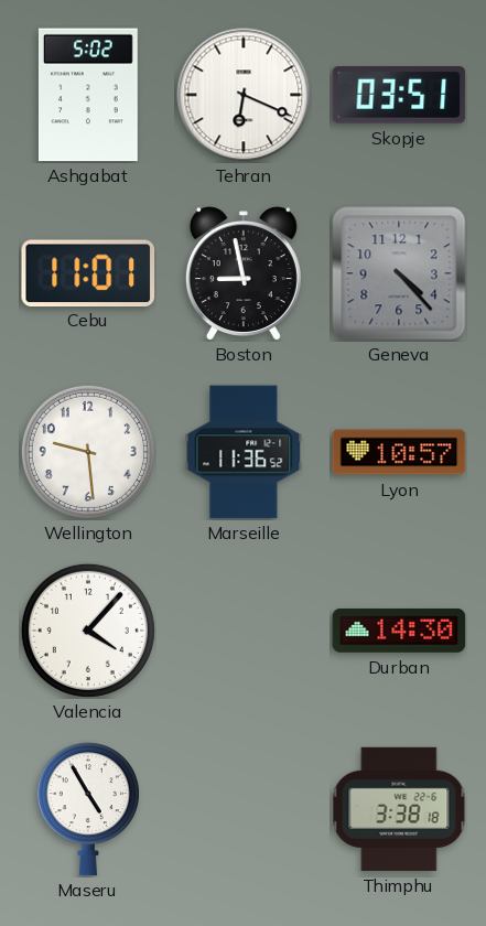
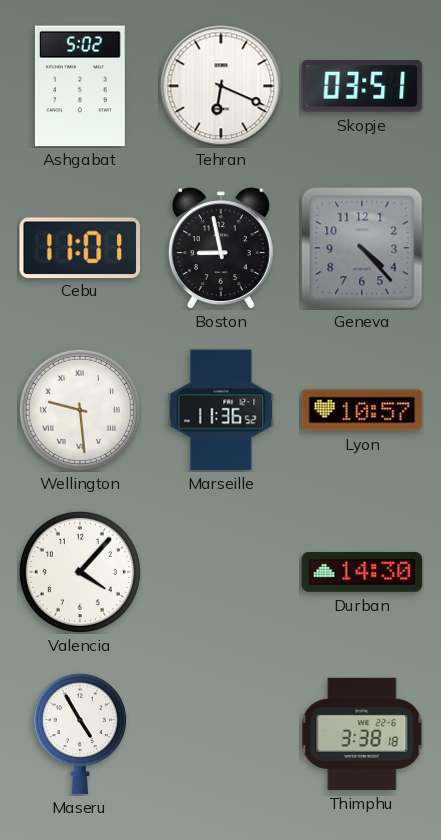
Wellington numerals: Arabic -> Roman (80, 410)
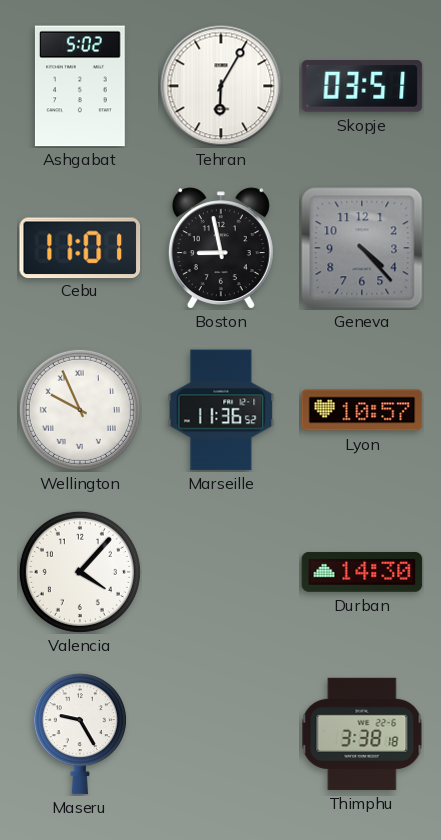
Tehran: 6:19 -> 6:05 (221, 86)
Wellington: 9:29 -> 9:56 (80, 410)
Maseru: 4:55 -> 9:25 (80, 734)
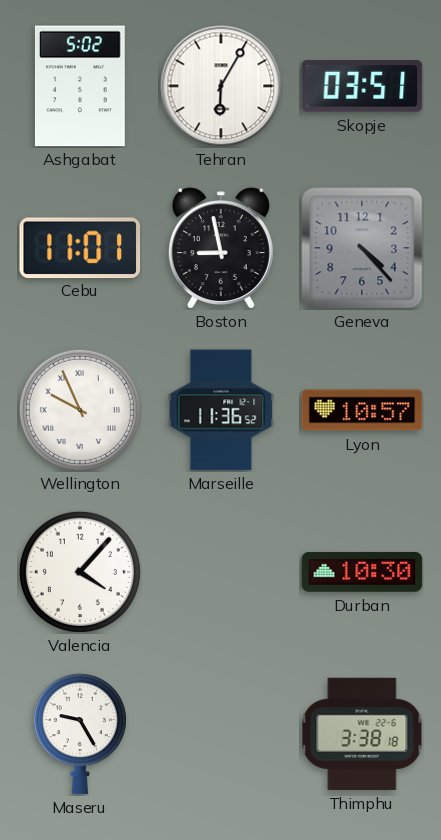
Durban: 14:30 -> 10:30 (362, 572)
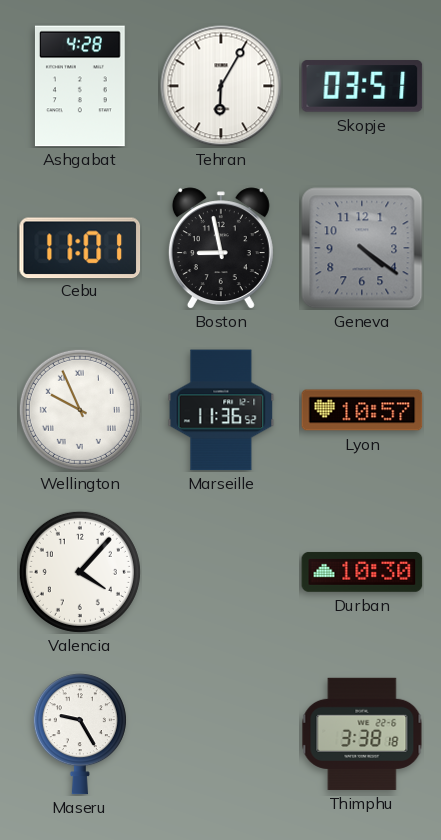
Ashgabat: 5:02 -> 4:28 (80, 86)
Geneva: 4:23 -> 4:21 (362, 248)
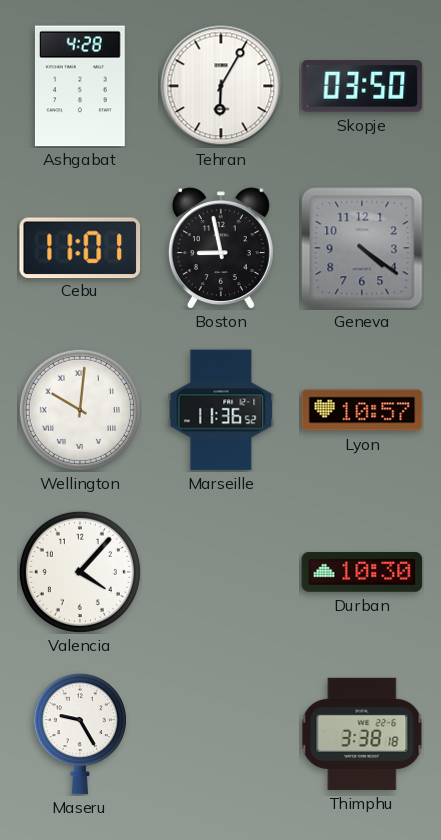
Skopje: 03:51 -> 03:50 (362, 86)
Wellington: 9:56 -> 10:01 (80, 410)
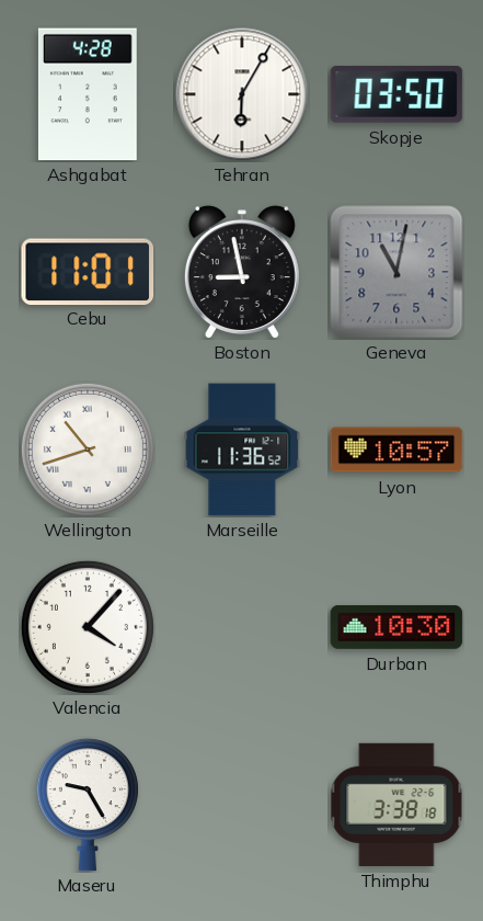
Geneva: 4:21 -> 11:02 (396, 272)
Wellington: 10:01 -> 10:42 (88, 450)
